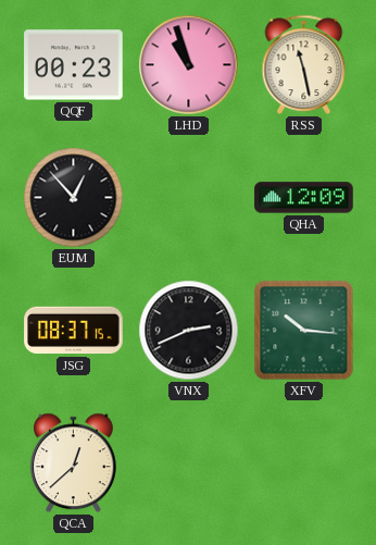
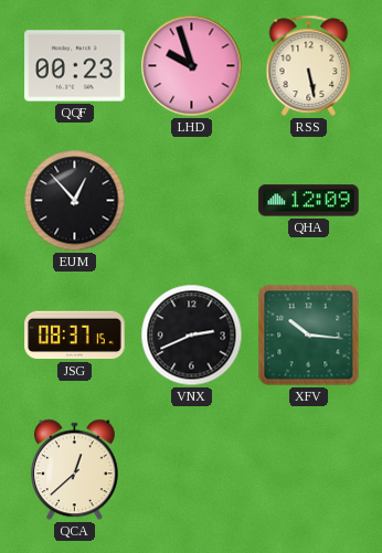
LHD: 10:57 -> 9:57 (192, 66)
RSS: 11:28 -> 5:28 (309, 65)
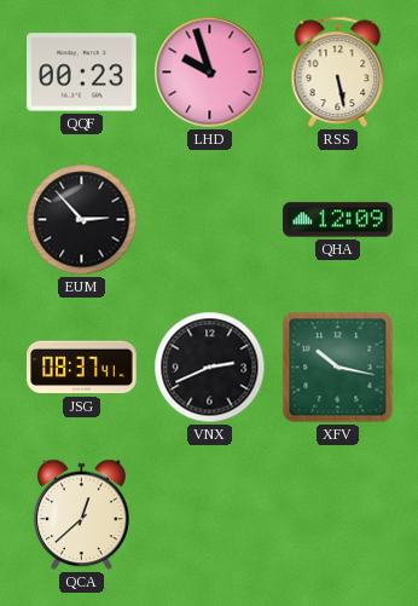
EUM: 12:53 -> 2:53 (82, 220)
JSG: 08:37:15 -> 08:37:41 (82, 368)
XFV: 10:16 -> 10:17 (338, 368)
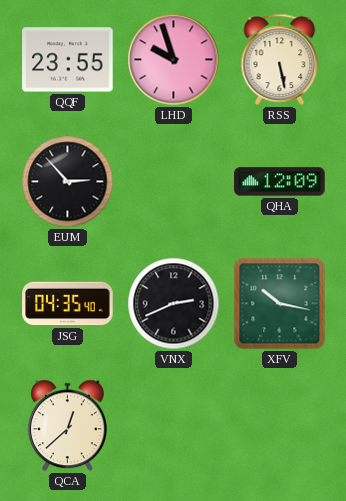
QQF: 00:23 -> 23:55 (68, 60)
JSG: 08:37 -> 04:35 (68, 304)
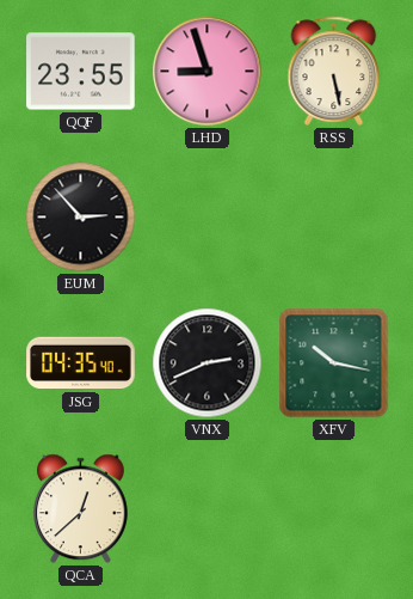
LHD: 9:57 -> 8:57 (208, 72)
QHA: 12:09 -> none (280, 182)
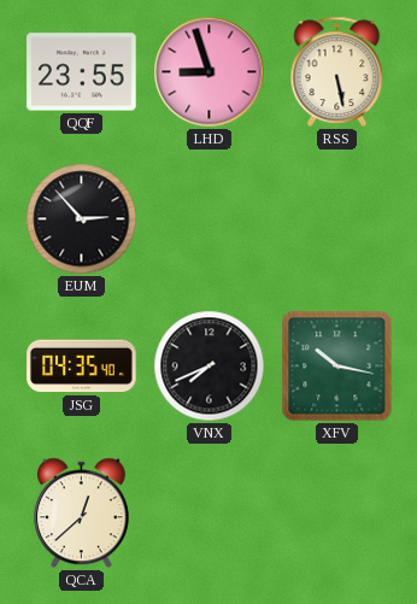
VNX: 2:41 -> 7:41 (210, 366)
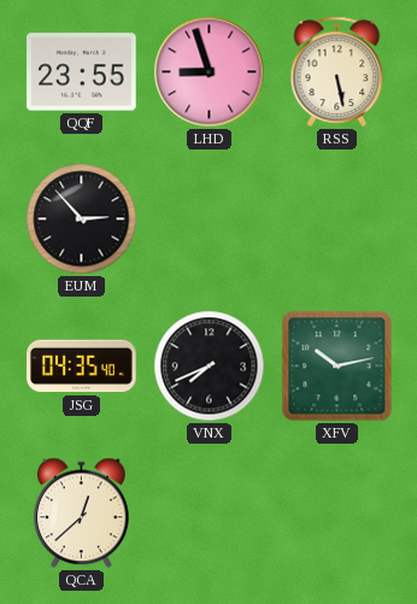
XFV: 10:17 -> 10:13 (337, 366)
